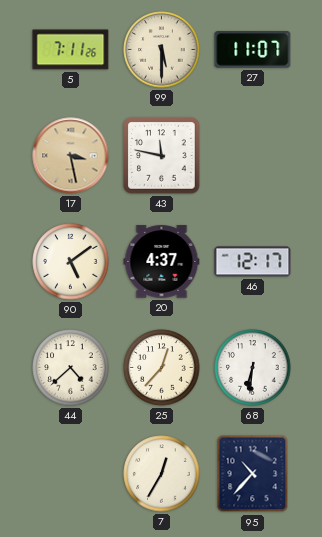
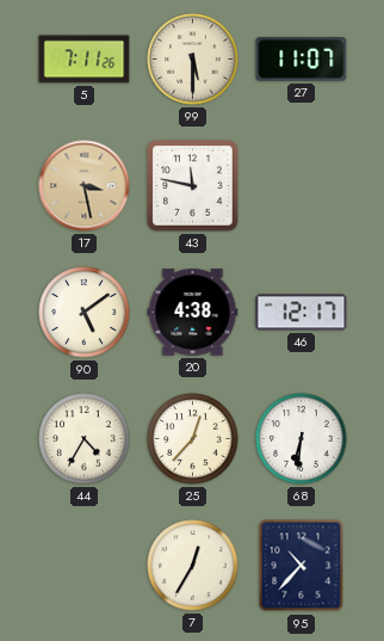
20: 4:37 -> 4:38 (193, 313)
44: 4:38 -> 4:35 (85, 439)
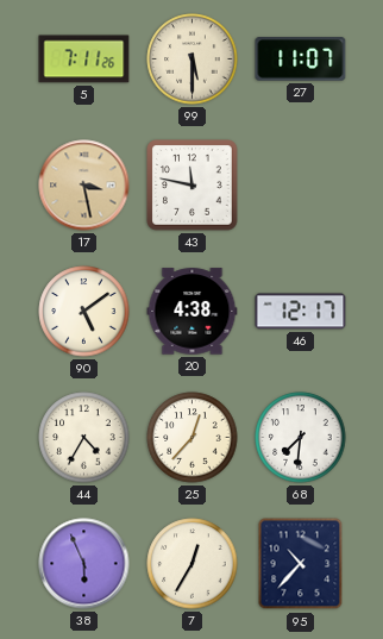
68: 6:31 -> 7:31 (301, 438)
38: none -> 5:56 (84, 564)
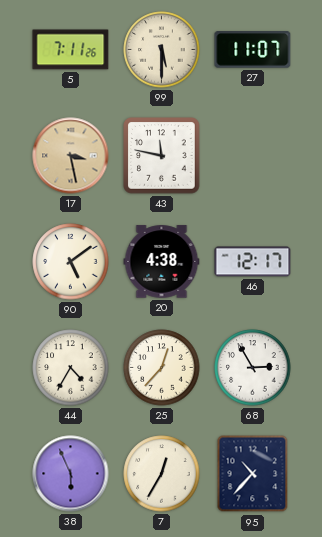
68: 7:31 -> 2:55 (253, 368)
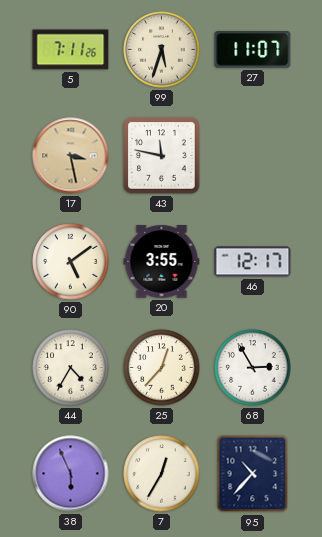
99: 5:30 -> 5:33 (162, 50)
20: 4:38 -> 3:55 (162, 262)
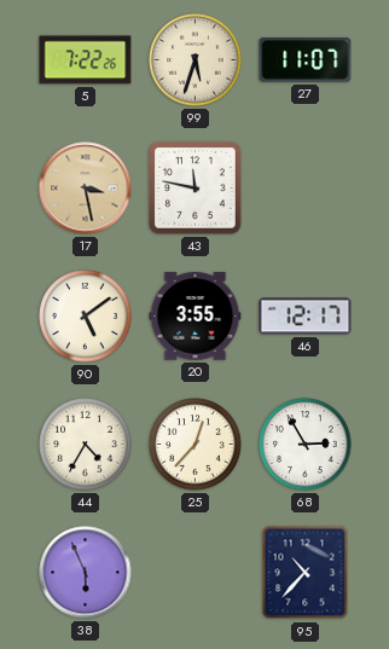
5: 7:11 -> 7:22 (86, 60)
7: 12:35 -> none (162, 474)
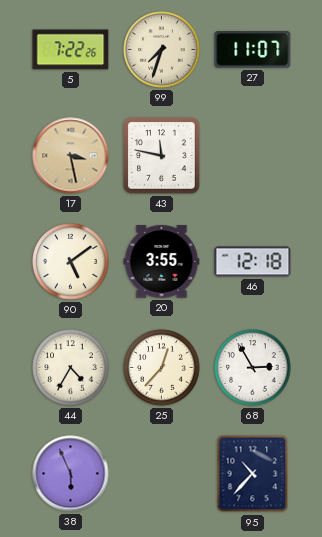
99: 5:33 -> 7:33 (162, 50)
46: 12:17 -> 12:18 (253, 262)
